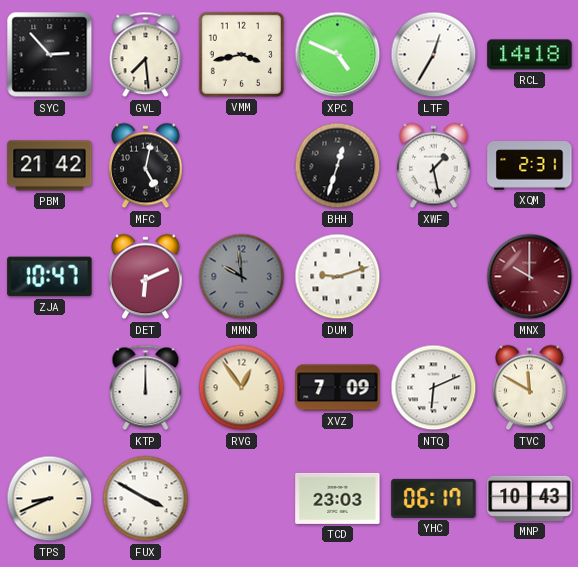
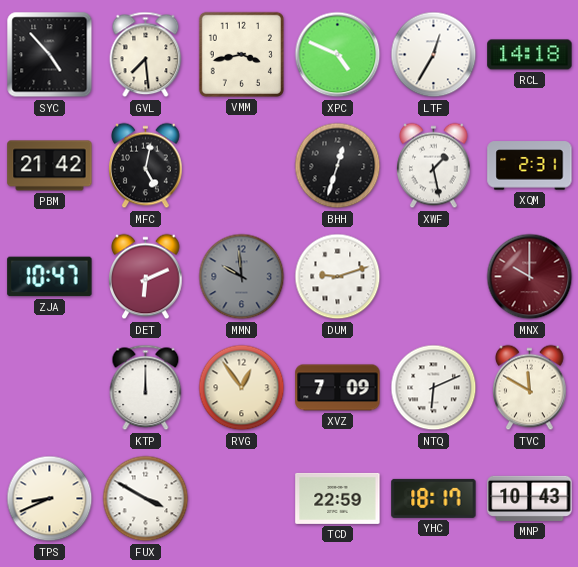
SYC: 2:53 -> 4:53 (50, 55)
TCD: 23:03 -> 22:59 (338, 498)
YHC: 06:17 -> 18:17 (434, 498)
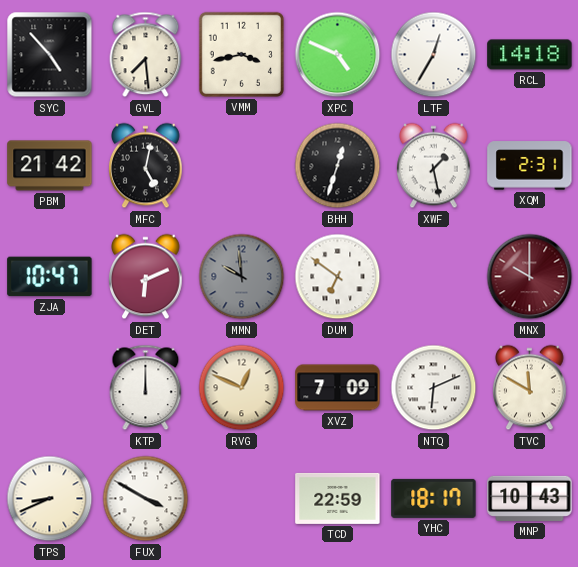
DUM: 9:12 -> 6:51 (338, 277)
RVG: 12:54 -> 12:49 (242, 388)
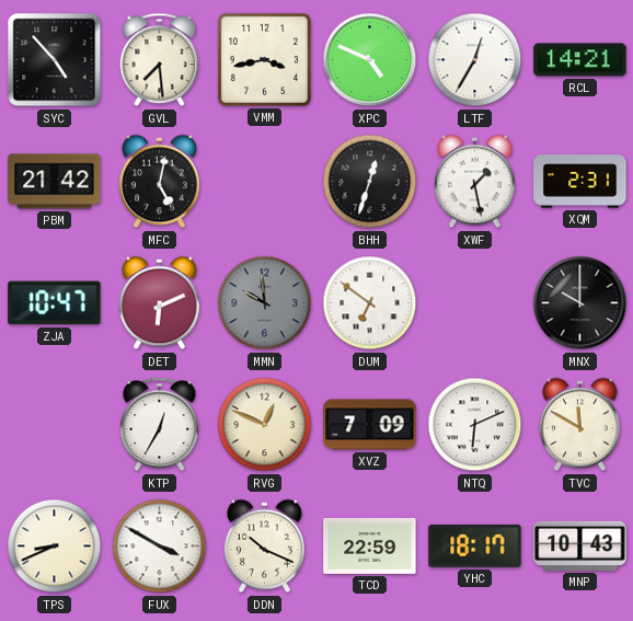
RCL: 14:18 -> 14:21 (580, 60)
MNX dial: burgundy -> black (580, 303)
KTP: 12:00 -> 12:35 (160, 425)
DDN: none -> 10:19 (265, 547)
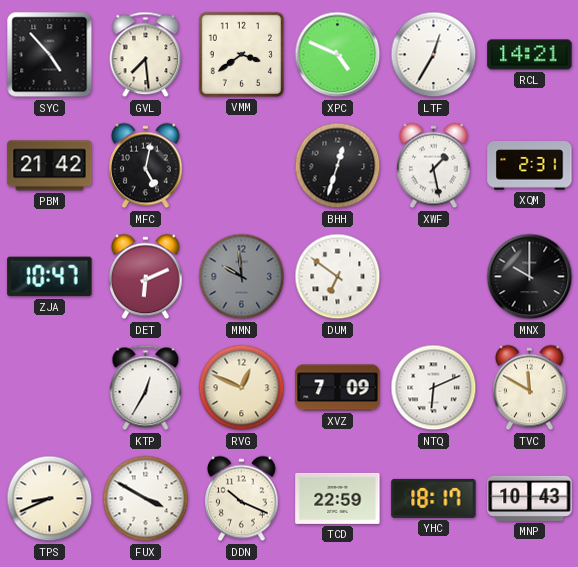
VMM: 3:43 -> 3:39 (241, 54)
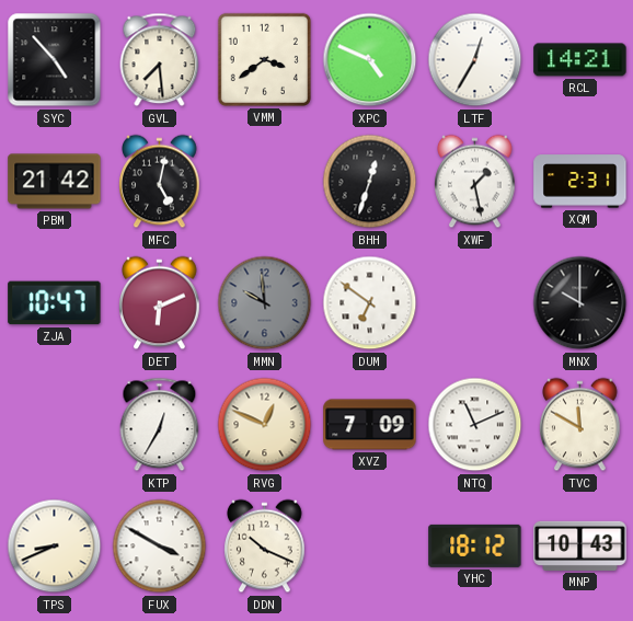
NTQ: 6:11 -> 11:11 (475, 425)
TCD: 22:59 -> none (338, 498)
YHC: 18:17 -> 18:12 (475, 545)
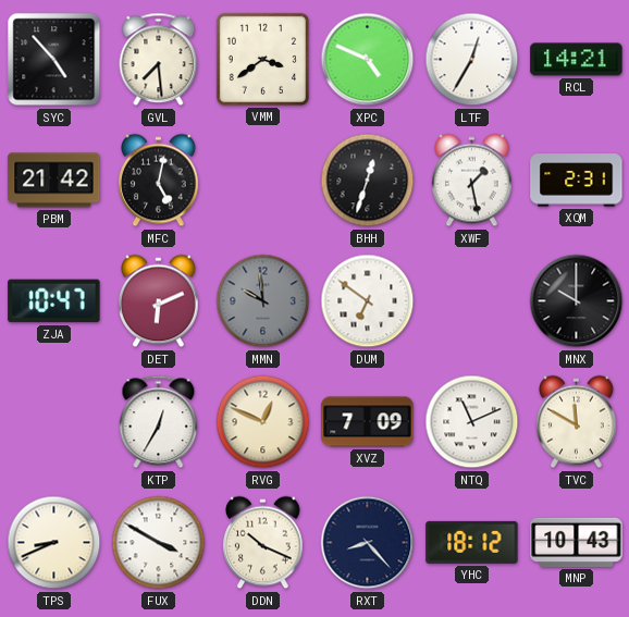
RXT: none -> 8:23 (368, 543)
